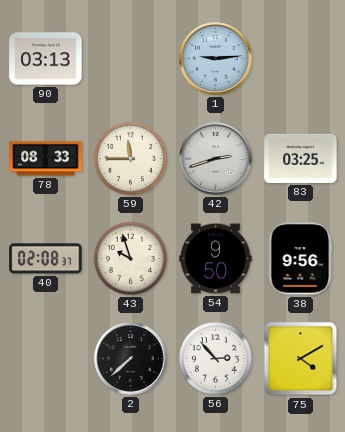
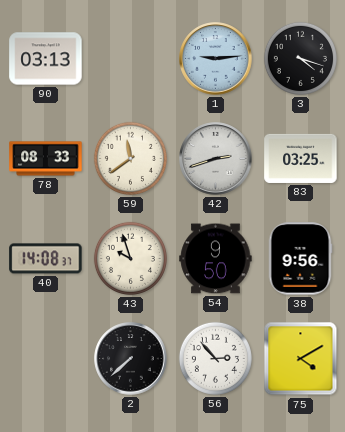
3: none -> 4:18 (300, 58)
59: 11:45 -> 11:39 (130, 158)
40: 02:08 -> 14:08 (46, 259)
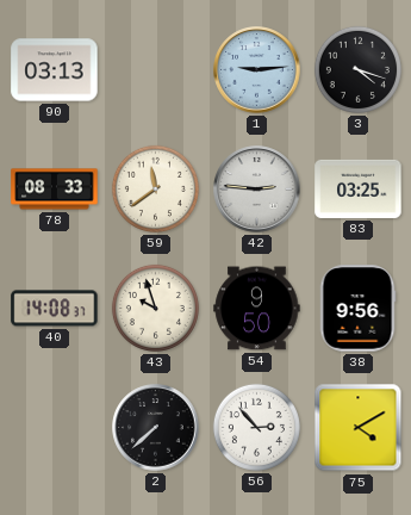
42: 2:42 -> 2:46 (257, 190)
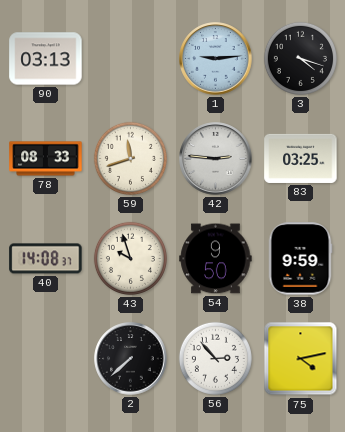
59: 11:39 -> 11:42 (130, 158)
38: 9:56 -> 9:59 (300, 259)
75: 4:10 -> 4:13 (301, 359)
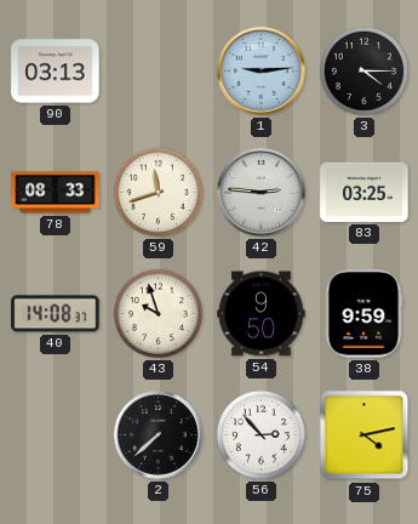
3: 4:18 -> 4:15 (363, 70)
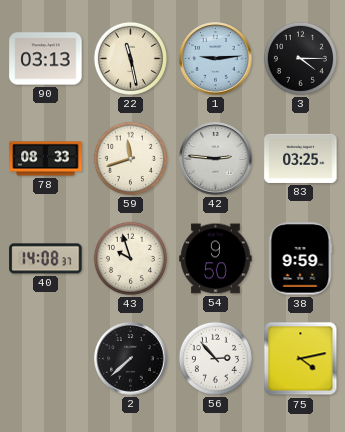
22: none -> 11:28 (130, 58)
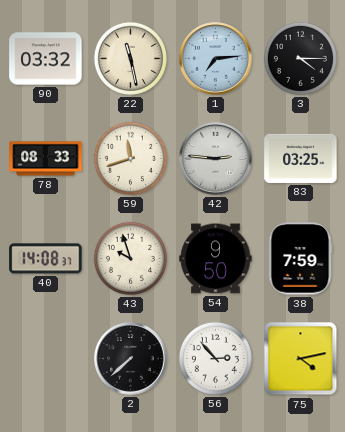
90: 03:13 -> 03:32 (46, 59)
1: 9:14 -> 7:14 (216, 59)
38: 9:59 -> 7:59 (300, 259)
